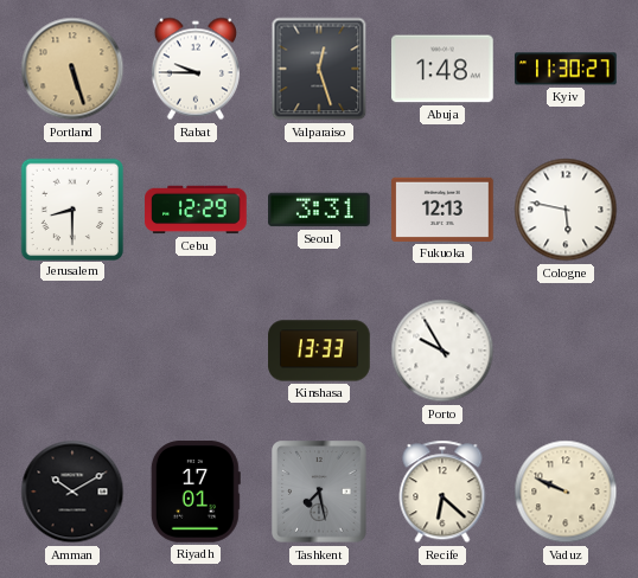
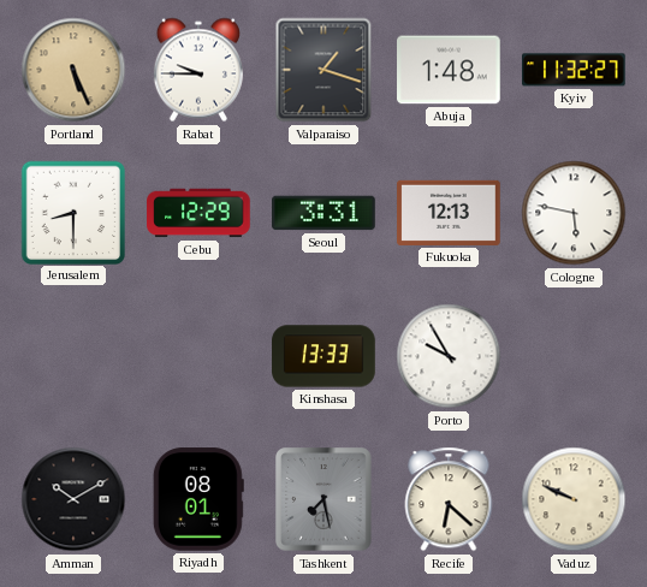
Portland: 5:27 -> 5:26 (73, 70)
Valparaiso: 12:27 -> 1:18 (323, 70)
Kyiv: 11:30 -> 11:32 (574, 70)
Riyadh: 17:01 -> 08:01 (198, 499)
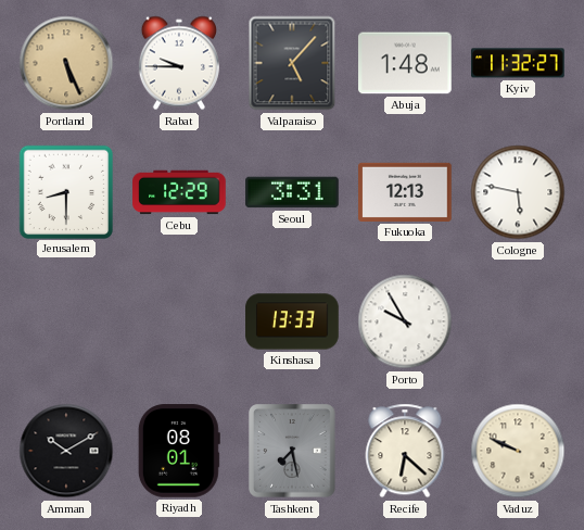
Valparaiso: 1:18 -> 5:07 (292, 63)
